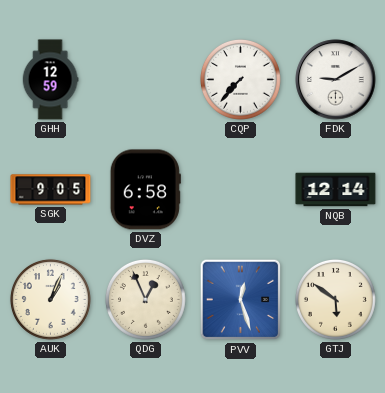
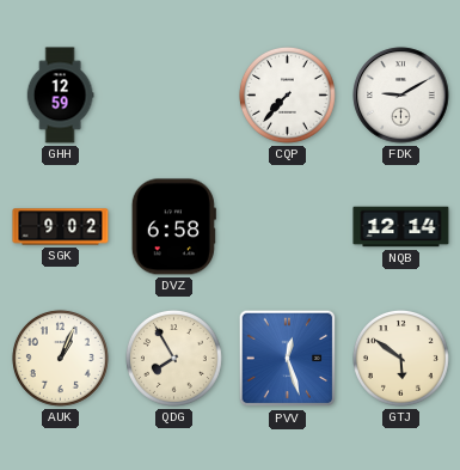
SGK: 9:05 -> 9:02 (61, 227)
QDG: 12:56 -> 7:55 (173, 358)
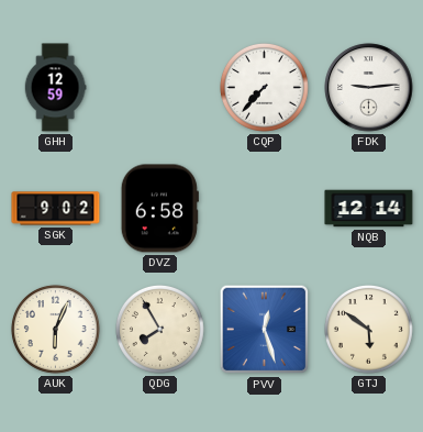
FDK: 9:10 -> 9:14 (369, 88)
AUK: 1:04 -> 6:04 (55, 329)
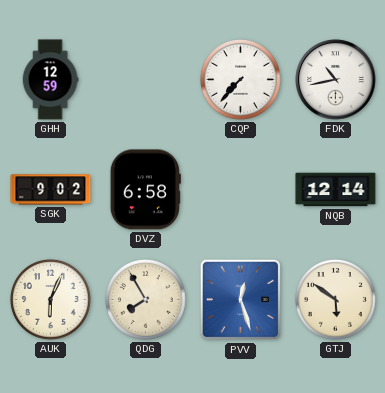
FDK: 9:14 -> 10:43 (336, 80)
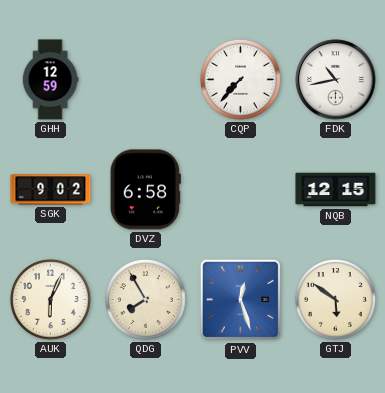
NQB: 12:14 -> 12:15 (336, 190)
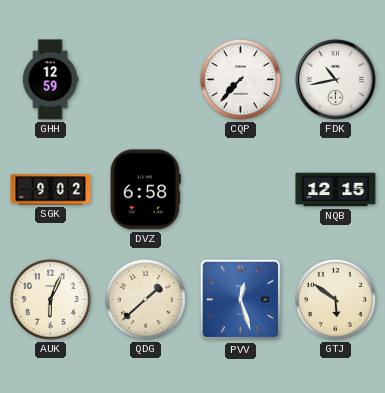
QDG: 7:55 -> 1:38 (145, 299)
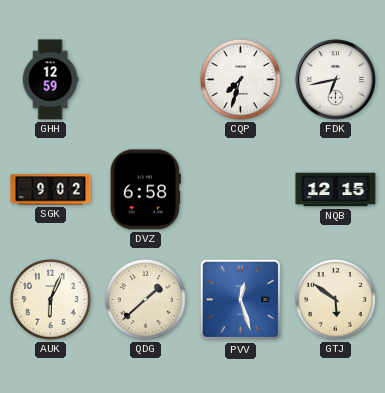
CQP: 7:37 -> 7:33 (240, 79)
FDK: 10:43 -> 6:43 (336, 80)
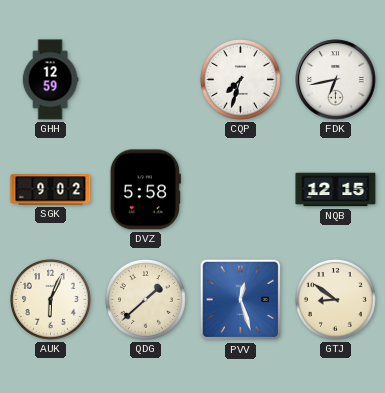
DVZ: 6:58 -> 5:58 (145, 190)
GTJ: 5:51 -> 8:51 (335, 299)
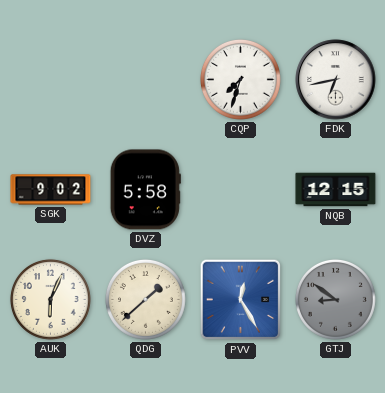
GHH: 12:59 -> none (50, 80)
PVV: 12:27 -> 12:25 (241, 300)
GTJ dial: cream -> grey (335, 299)
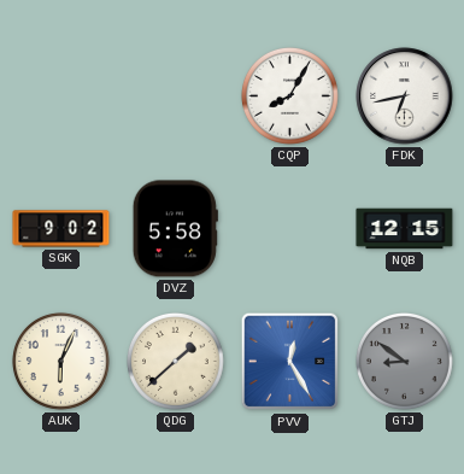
CQP: 7:33 -> 8:05 (289, 95)
